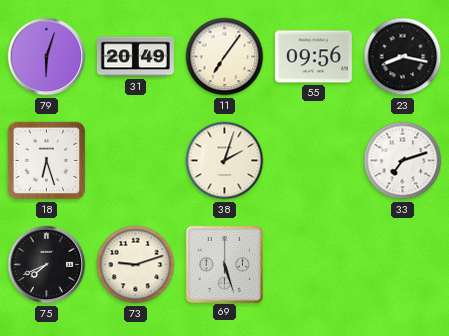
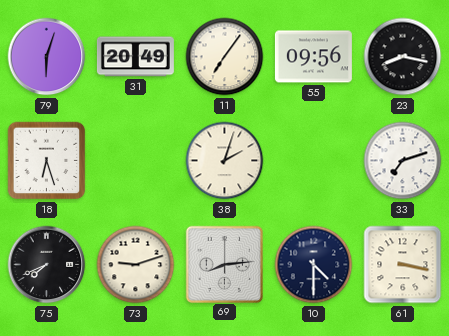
69: 5:27 -> 8:14 (224, 264)
10: none -> 4:30 (314, 265)
61: none -> 3:17 (403, 265)
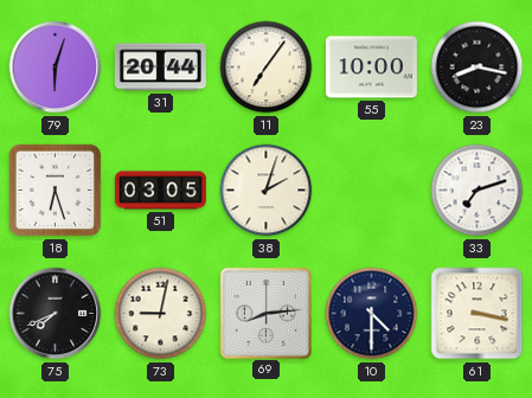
31: 20:49 -> 20:44 (160, 68)
55: 09:56 -> 10:00 (371, 68)
51: none -> 03:05 (160, 191)
73: 9:12 -> 9:02 (161, 314)
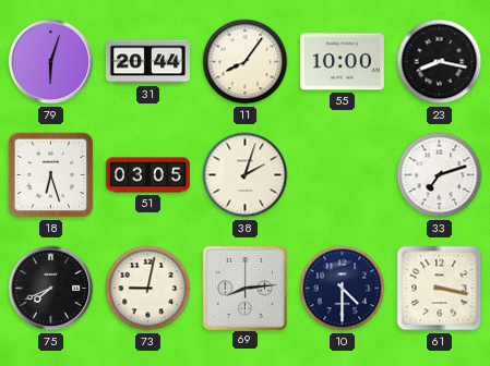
11: 7:06 -> 8:06 (246, 62)
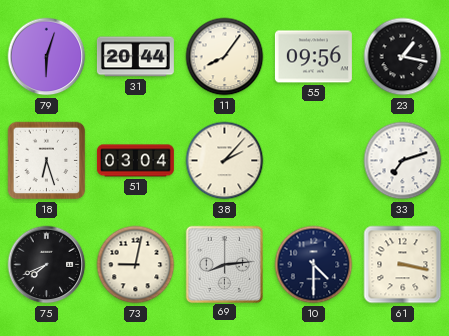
55: 10:00 -> 09:56 (313, 57)
23: 8:17 -> 1:17 (403, 57)
51: 03:05 -> 03:04 (135, 161)
38: 2:03 -> 2:07 (225, 161)
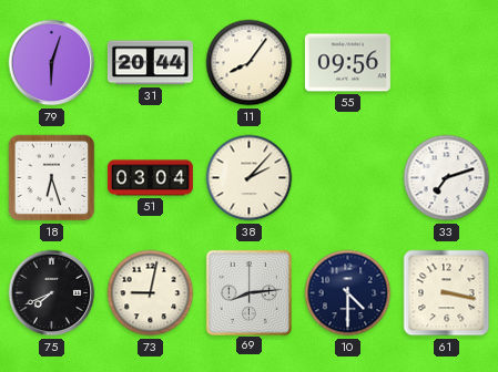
23: 1:17 -> none (403, 57)
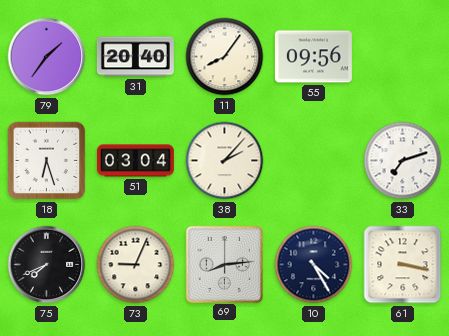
79: 6:03 -> 1:36 (47, 57)
31: 20:44 -> 20:40 (135, 57)
73: 9:02 -> 9:04 (136, 265)
10: 4:30 -> 4:25 (314, 265)
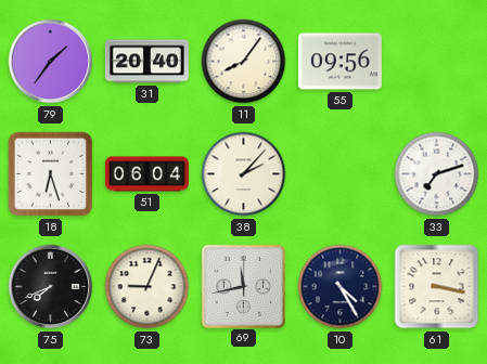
51: 03:04 -> 06:04 (146, 174)
69: 8:14 -> 11:43 (243, 286)
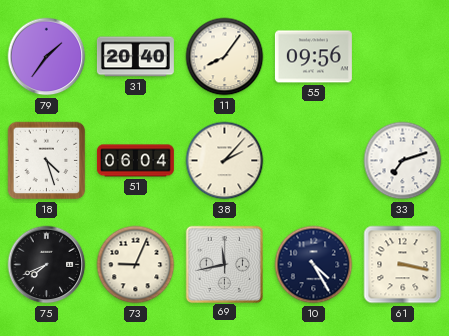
18: 6:27 -> 4:27 (47, 161)
